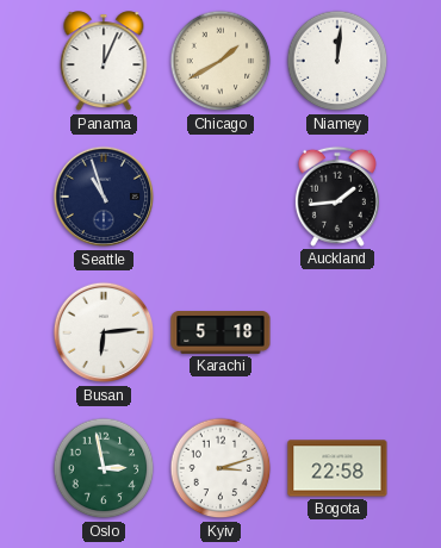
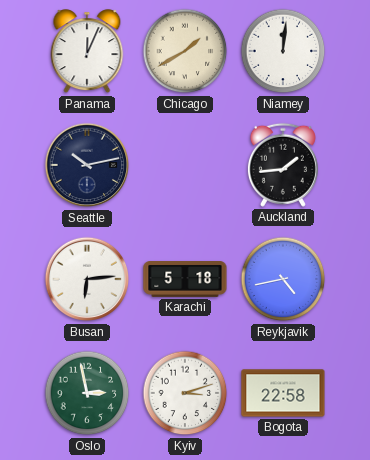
Seattle: 10:57 -> 10:13 (87, 165)
Reykjavik: none -> 4:43 (283, 279)
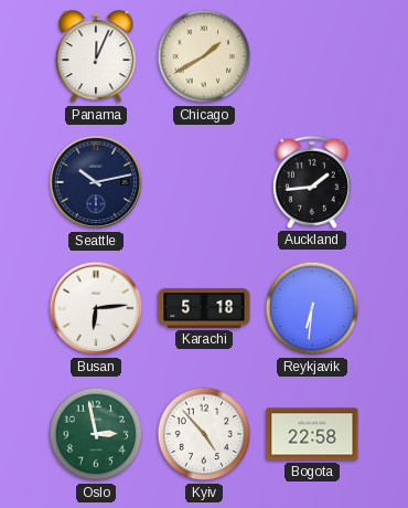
Niamey: 12:01 -> none (283, 51)
Reykjavik: 4:43 -> 6:31 (312, 308)
Kyiv: 3:12 -> 4:53 (204, 434)
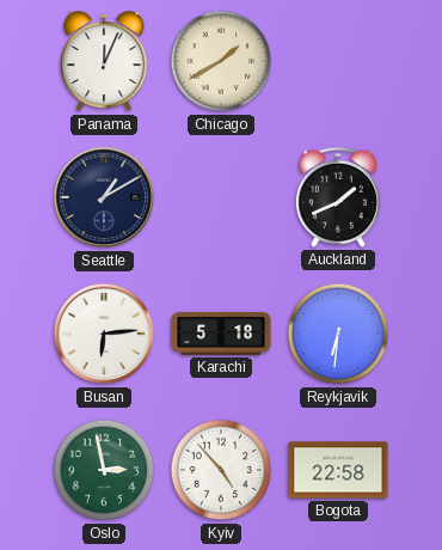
Seattle: 10:13 -> 1:10 (104, 197)
Auckland: 1:44 -> 1:41 (338, 197)
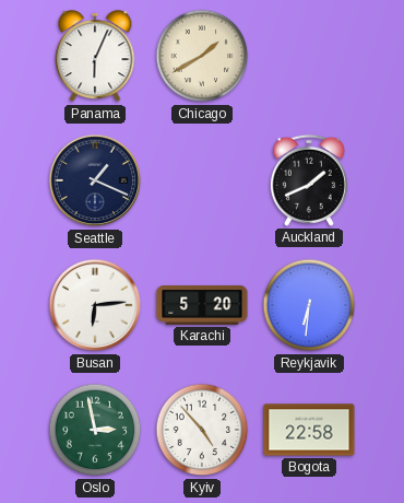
Panama: 12:04 -> 6:04 (95, 57)
Seattle: 1:10 -> 1:19 (95, 180)
Karachi: 5:18 -> 5:20 (202, 306)
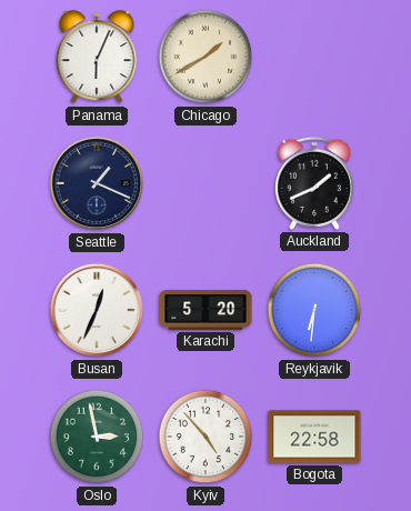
Busan: 6:14 -> 12:34 (97, 310)
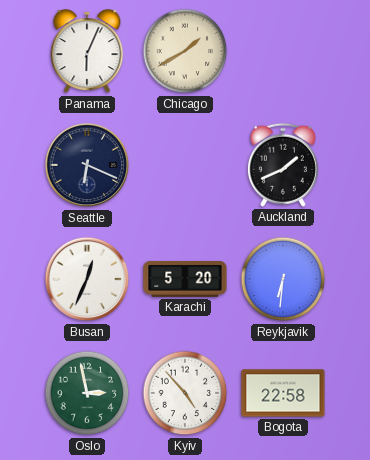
Seattle: 1:19 -> 6:19 (87, 165)
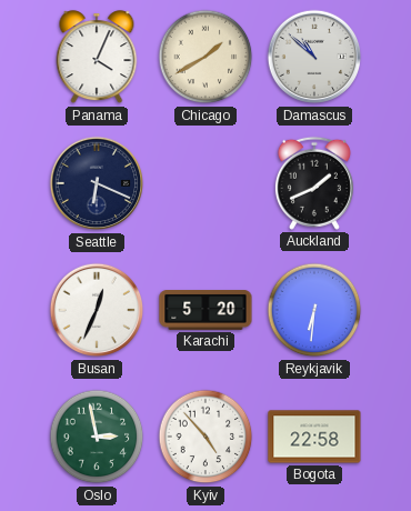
Panama: 6:04 -> 4:04 (97, 58)
Damascus: none -> 10:52 (314, 57)
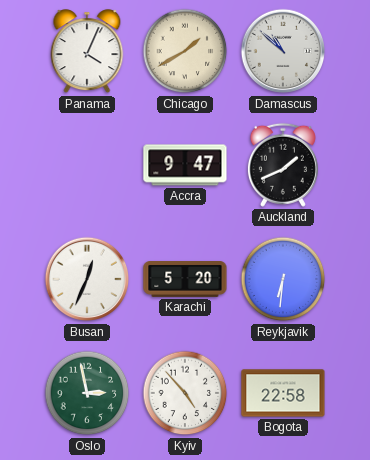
Seattle: 6:19 -> none (97, 183)
Accra: none -> 9:47 (185, 165)
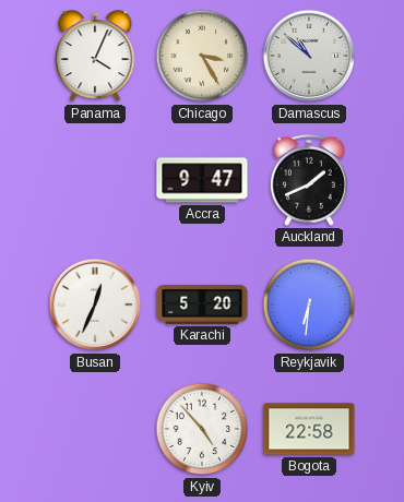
Chicago: 1:40 -> 3:25 (202, 56)
Oslo: 2:58 -> none (87, 393)
